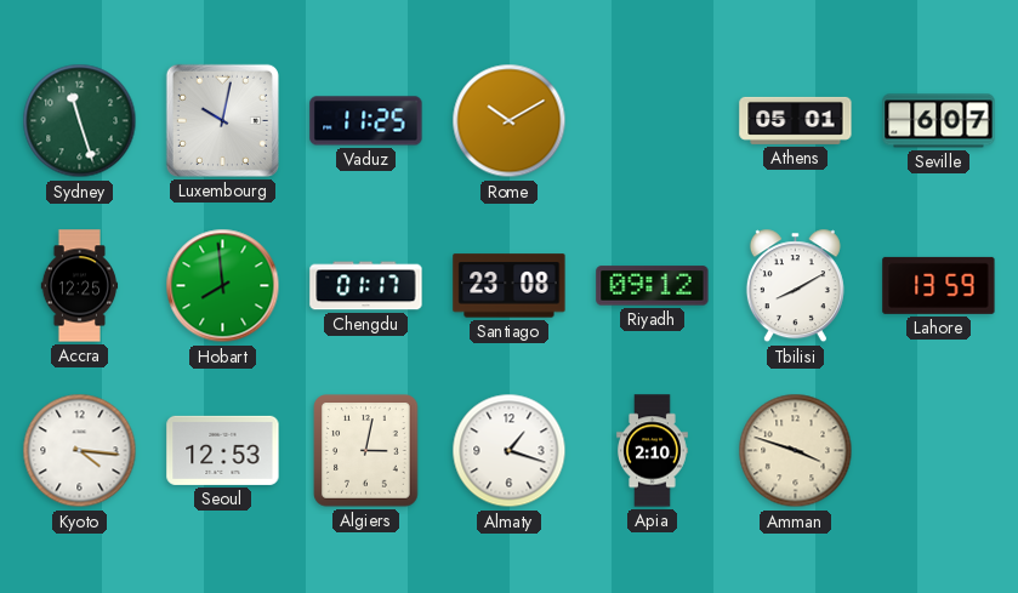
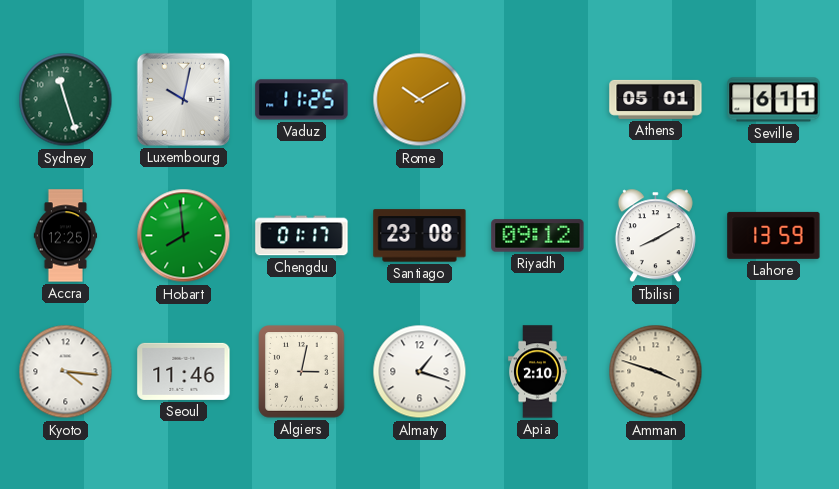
Seville: 6:07 -> 6:11 (774, 100)
Seoul: 12:53 -> 11:46 (184, 371)
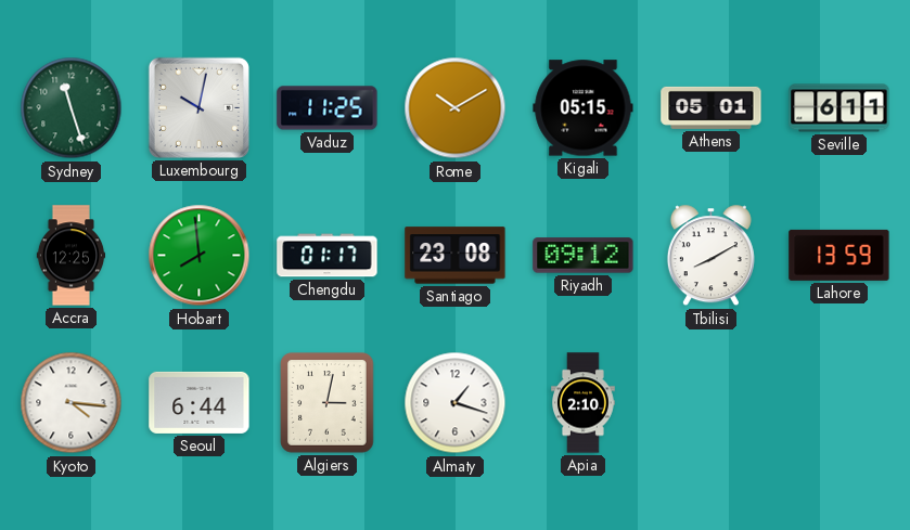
Kigali: none -> 05:15 (584, 108)
Seoul: 11:46 -> 6:44 (200, 402)
Amman: 3:48 -> none (656, 372)
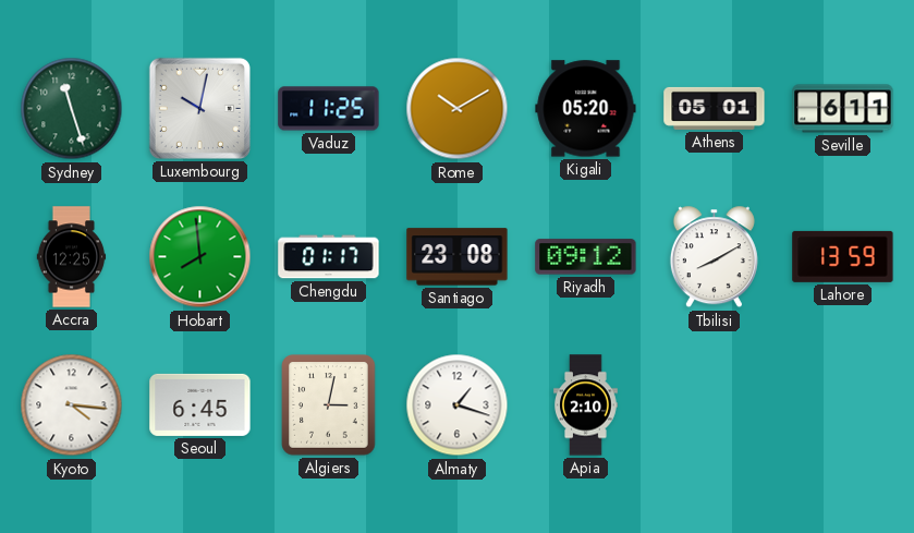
Kigali: 05:15 -> 05:20 (586, 109)
Seoul: 6:44 -> 6:45 (200, 404)
